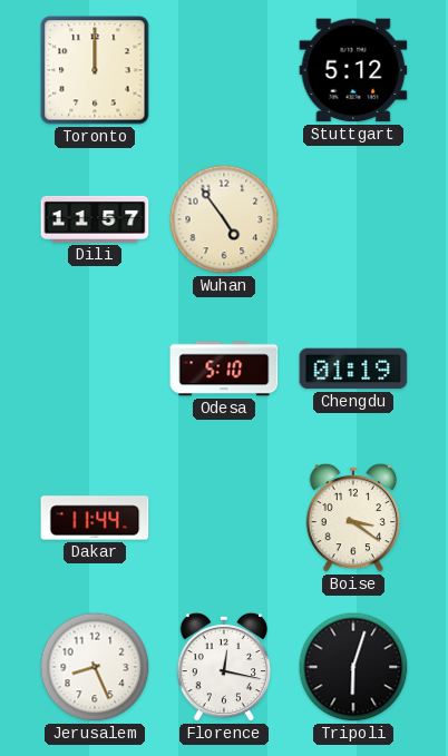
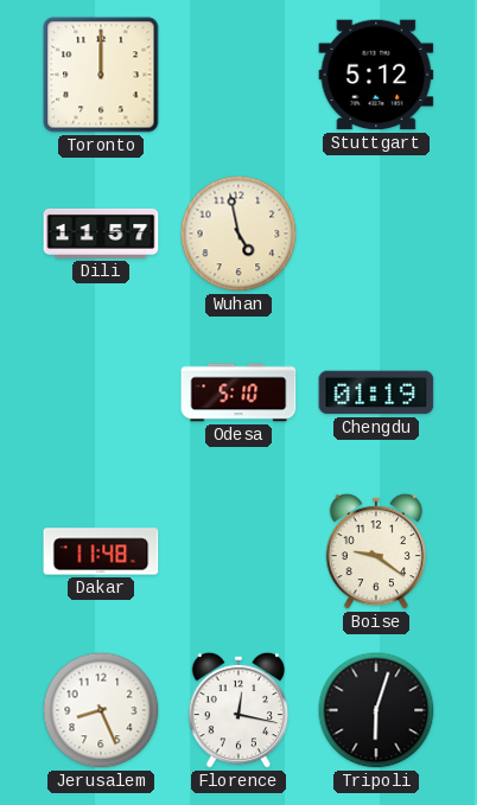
Wuhan: 4:54 -> 4:58 (238, 234)
Dakar: 11:44 -> 11:48 (101, 551)
Boise: 3:21 -> 9:21 (376, 551)
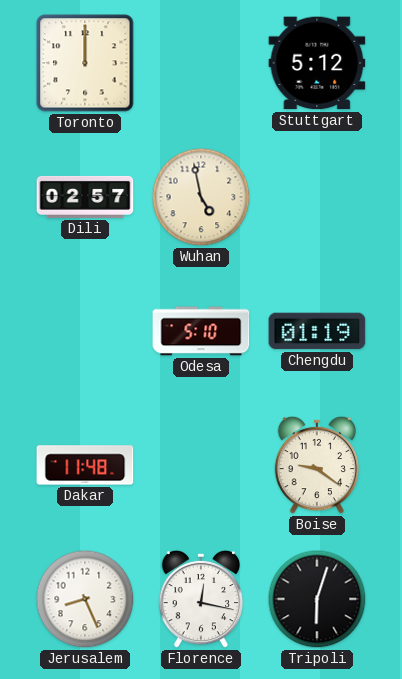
Dili: 11:57 -> 02:57 (85, 197)
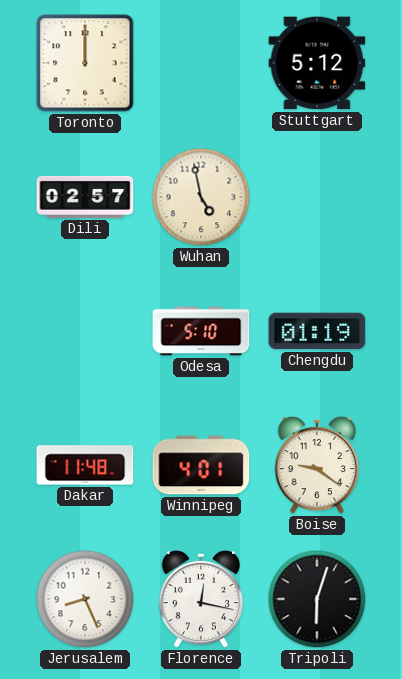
Winnipeg: none -> 4:01 (201, 465)
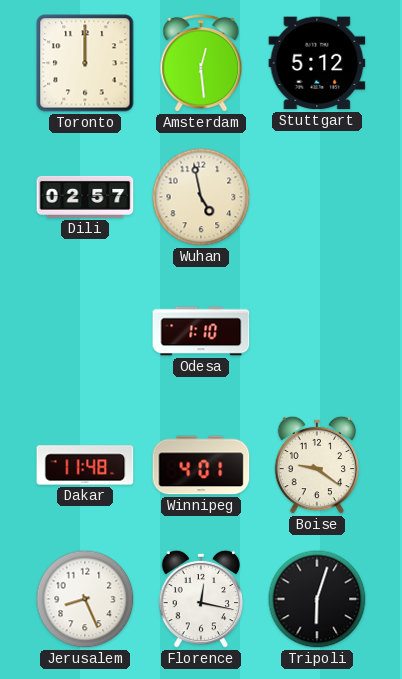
Amsterdam: none -> 12:29 (201, 63)
Odesa: 5:10 -> 1:10 (201, 331)
Chengdu: 01:19 -> none (317, 331)
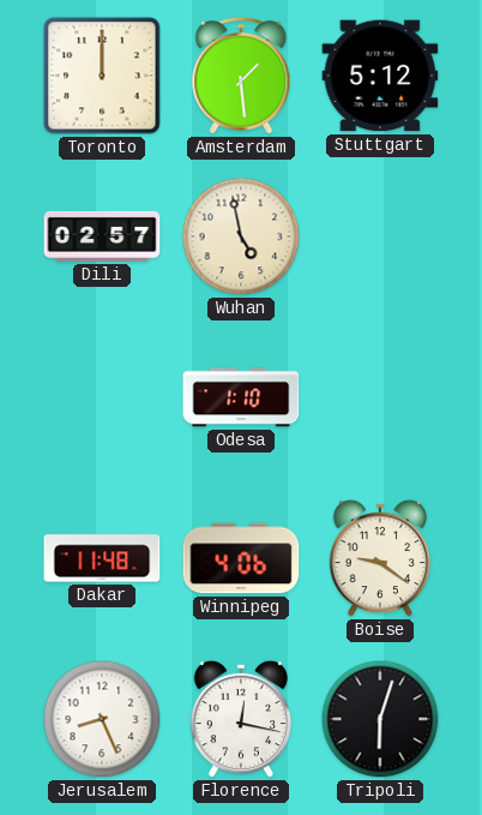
Amsterdam: 12:29 -> 1:29 (241, 76)
Winnipeg: 4:01 -> 4:06 (241, 558)
